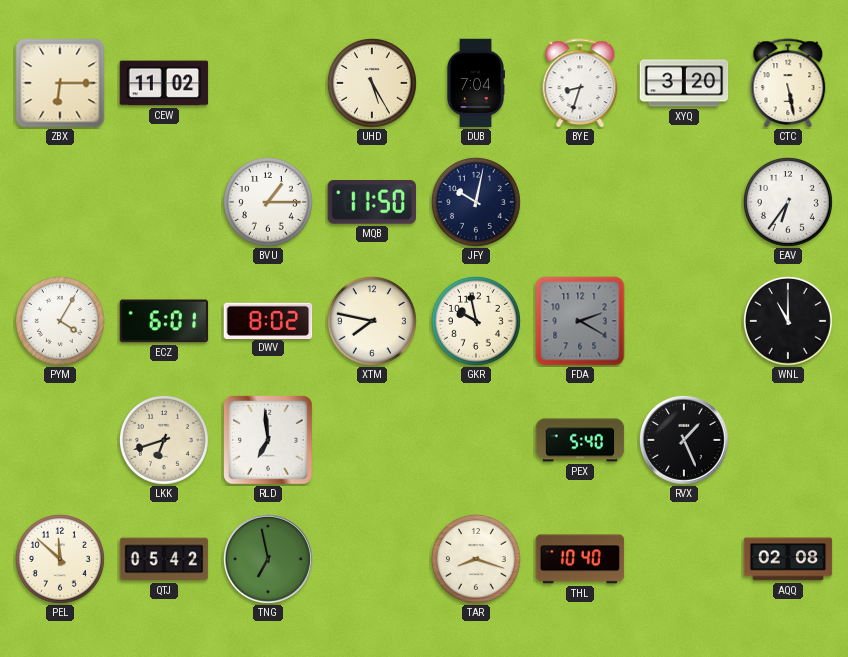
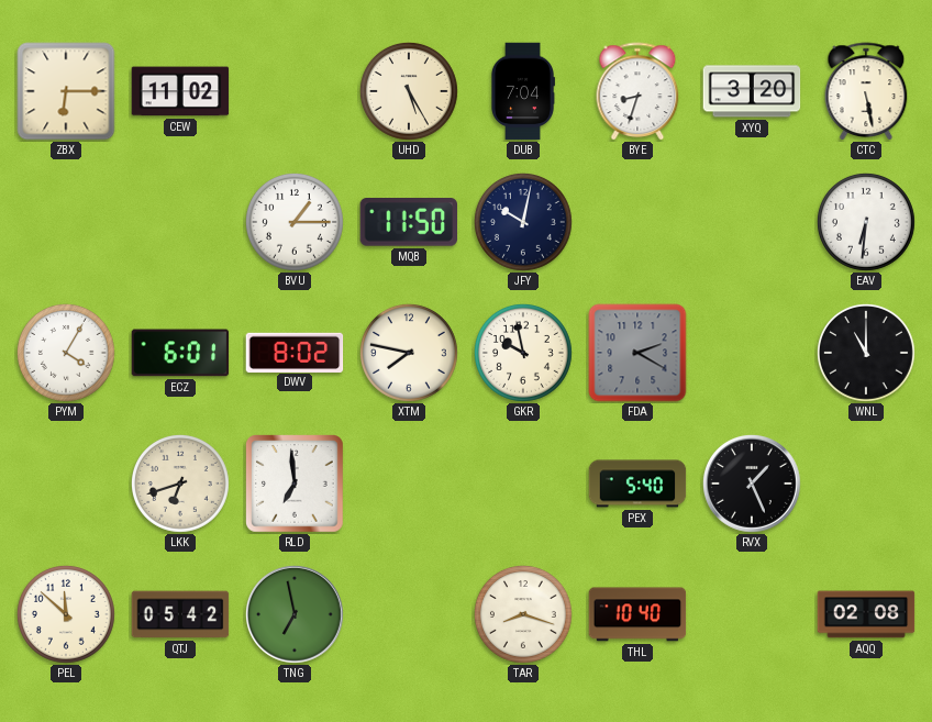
EAV: 6:36 -> 6:31 (866, 222)
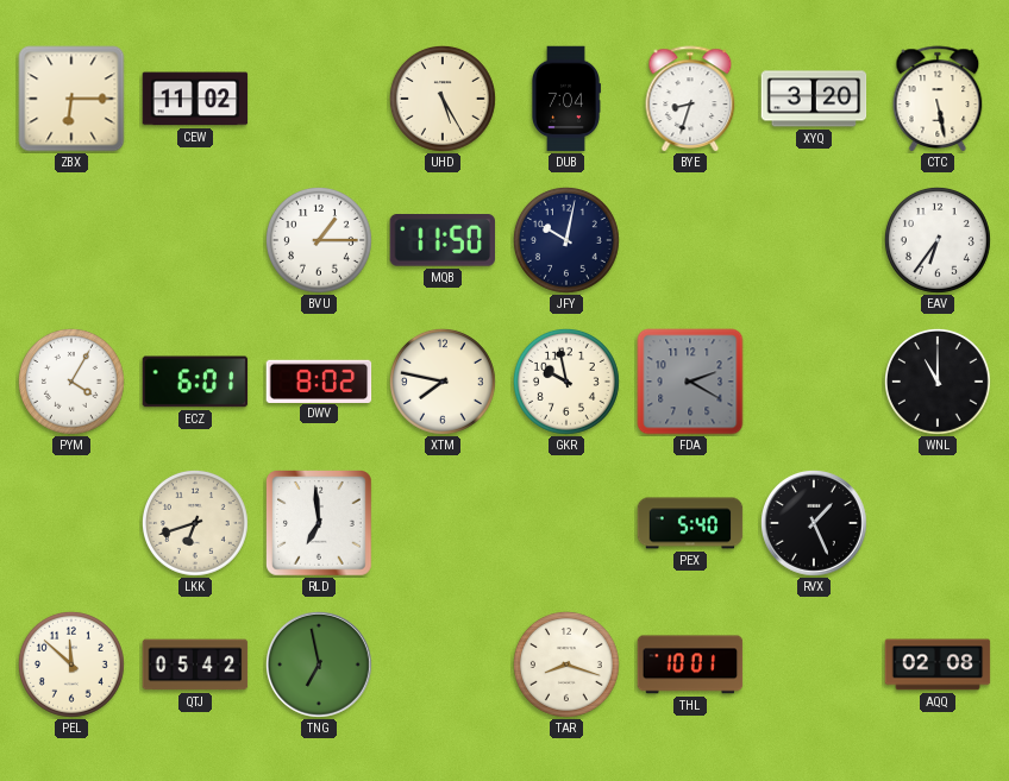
EAV: 6:31 -> 6:36 (938, 240)
THL: 10:40 -> 10:01 (690, 665)
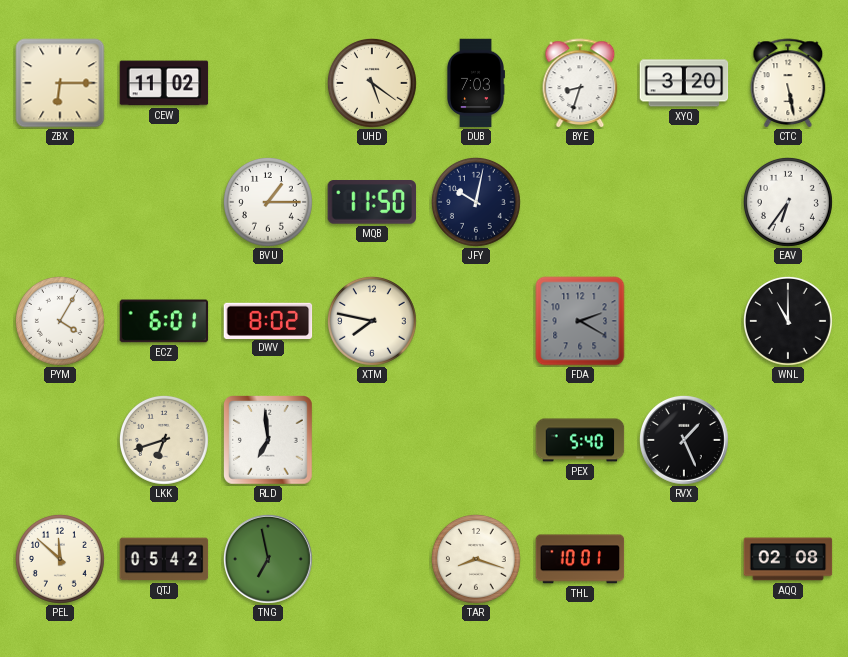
UHD: 5:25 -> 5:21 (372, 83)
DUB: 7:04 -> 7:03 (476, 83)
GKR: 9:58 -> none (566, 382)
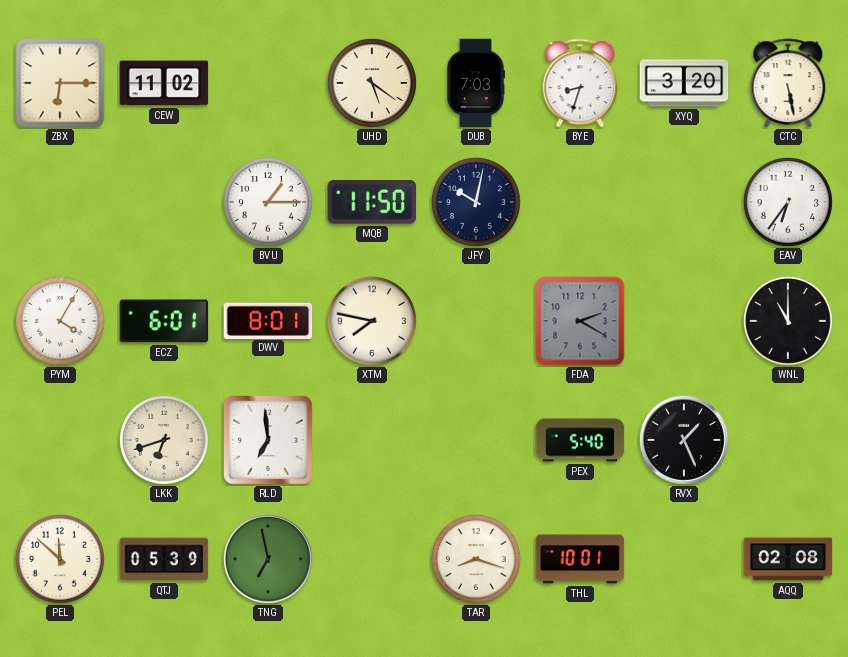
DWV: 8:02 -> 8:01 (268, 320)
QTJ: 05:42 -> 05:39 (164, 559)
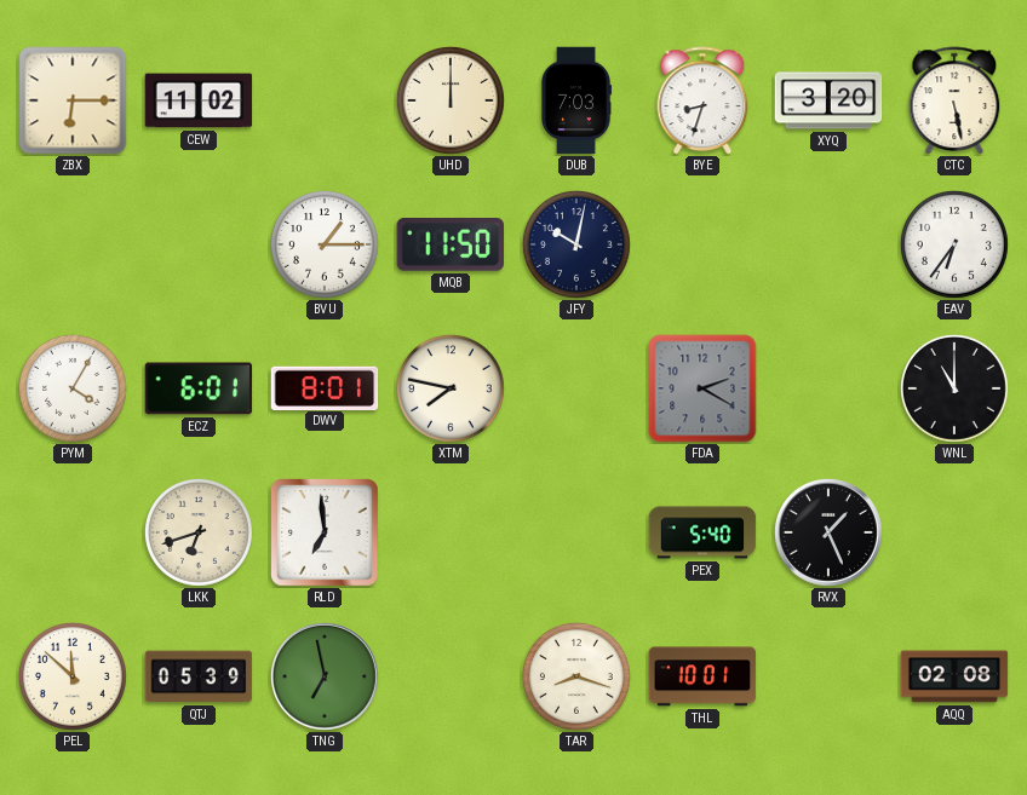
UHD: 5:21 -> 12:00 (451, 100)
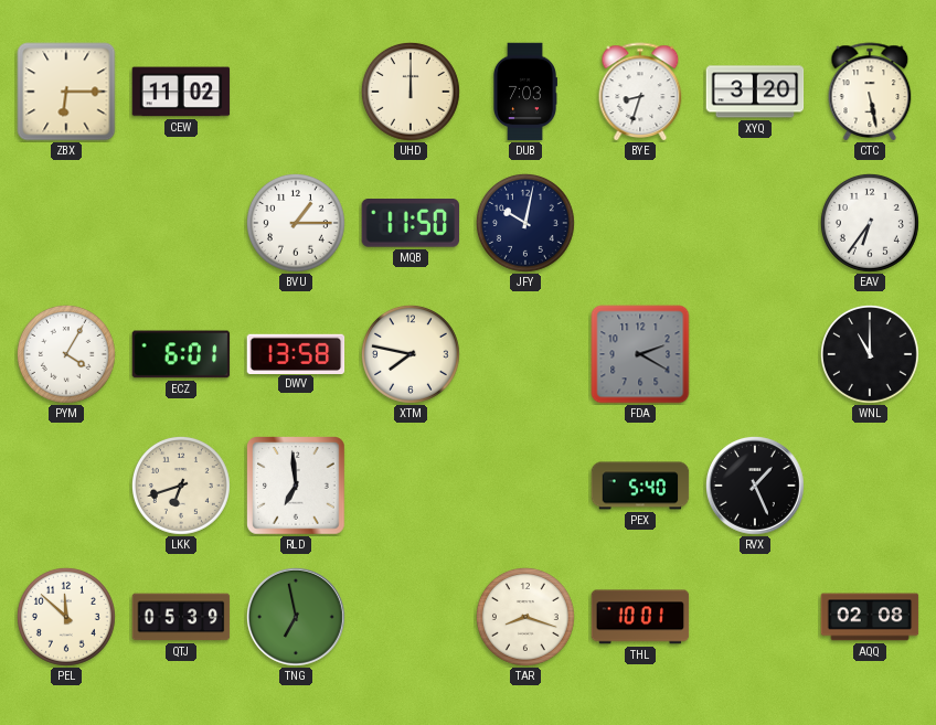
DWV: 8:01 -> 13:58 (296, 353)
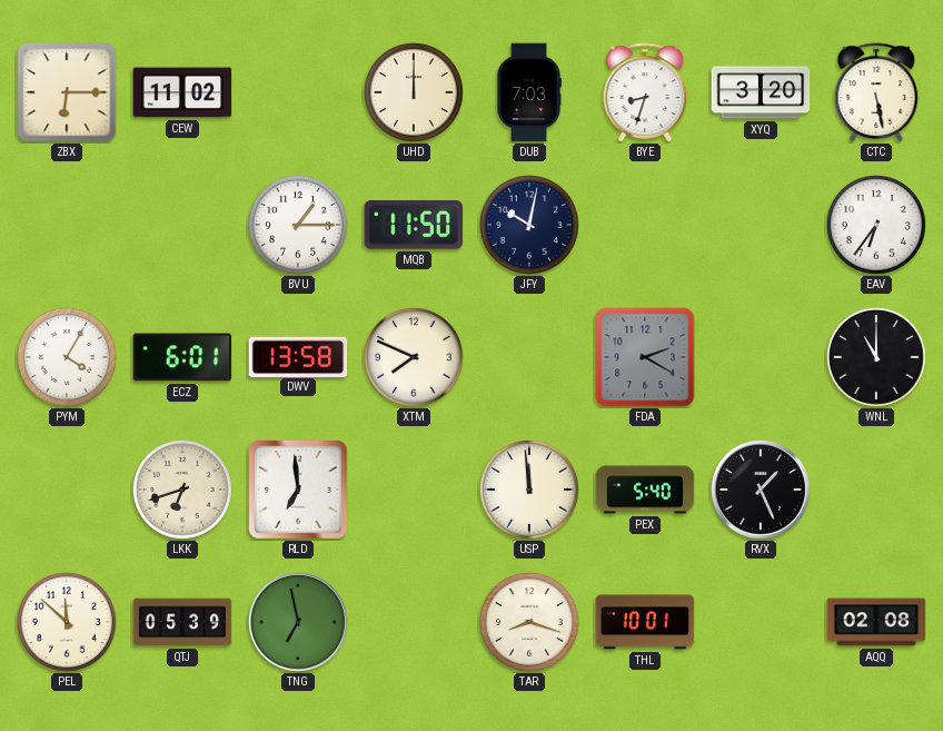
XTM: 7:47 -> 7:49 (414, 357)
USP: none -> 11:59 (529, 490)
